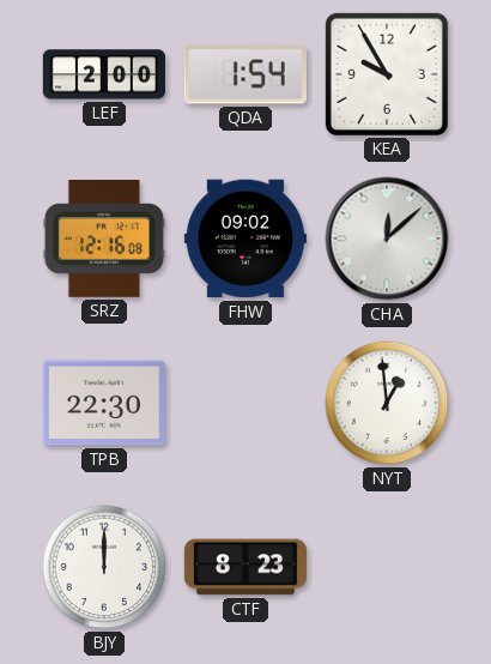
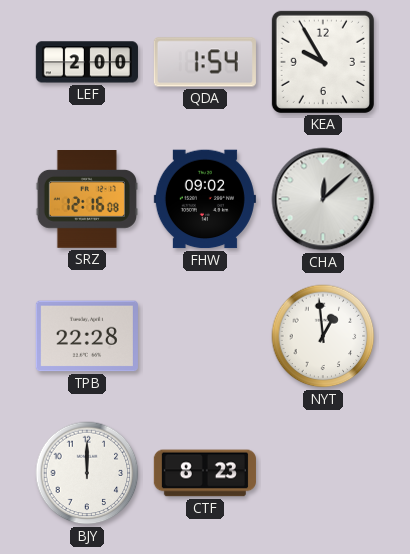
TPB: 22:30 -> 22:28 (87, 336)
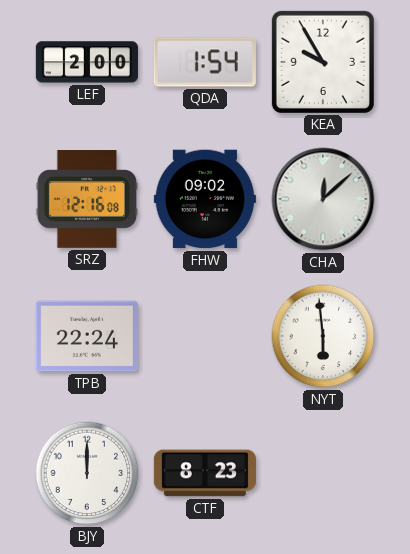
TPB: 22:28 -> 22:24 (87, 336)
NYT: 12:59 -> 5:59 (323, 336)
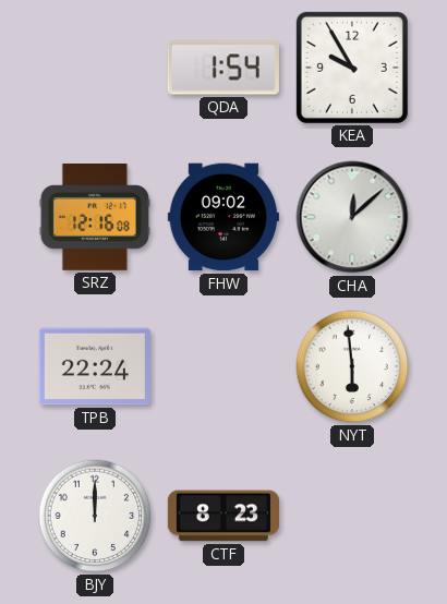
LEF: 2:00 -> none (87, 62)
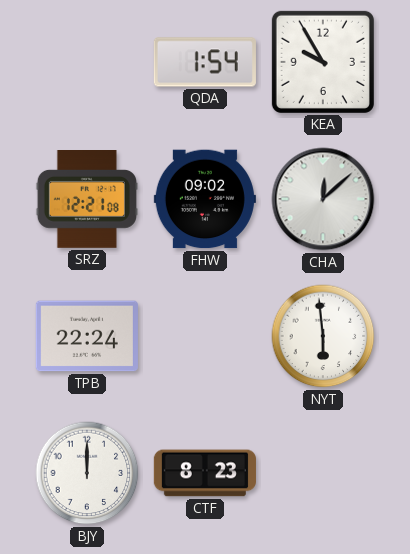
SRZ: 12:16 -> 12:21 (87, 200)
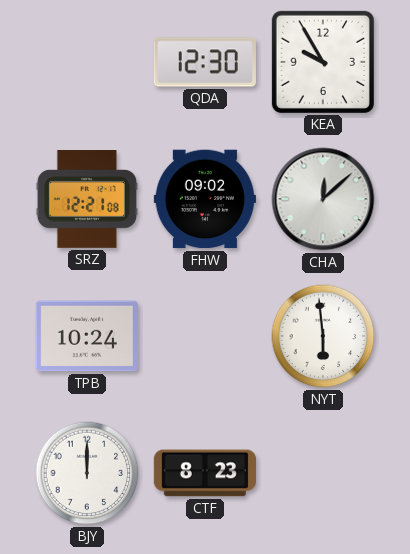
QDA: 1:54 -> 12:30 (205, 62)
TPB: 22:24 -> 10:24 (87, 336)
